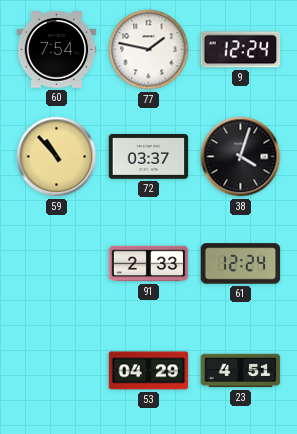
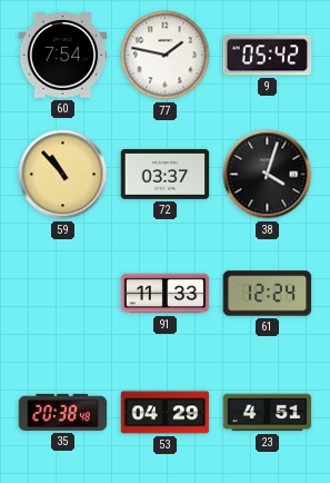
9: 12:24 -> 05:42 (268, 56)
91: 2:33 -> 11:33 (166, 294)
35: none -> 20:38 (63, 412)
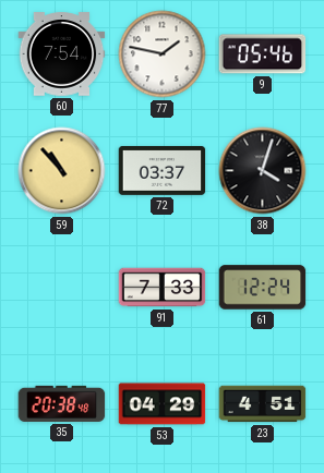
9: 05:42 -> 05:46 (263, 54)
91: 11:33 -> 7:33 (163, 288)
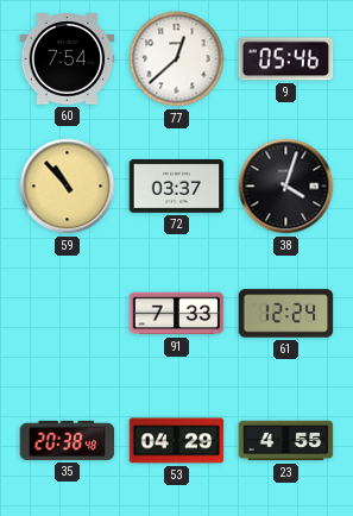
77: 1:47 -> 12:38 (177, 59)
23: 4:51 -> 4:55 (286, 441)
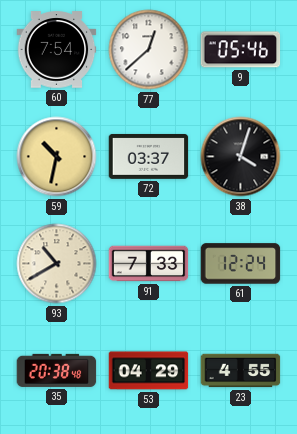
59: 10:53 -> 10:32 (57, 157)
93: none -> 10:40 (57, 264)
